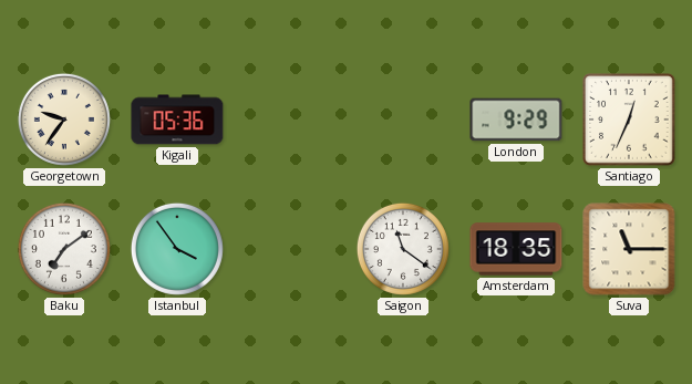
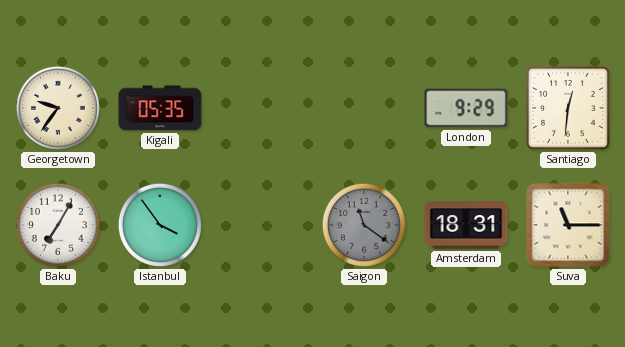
Kigali: 05:36 -> 05:35 (160, 108)
Santiago: 12:34 -> 12:31 (568, 108)
Baku: 7:09 -> 7:05 (58, 225)
Saigon dial: white -> grey (364, 225)
Amsterdam: 18:35 -> 18:31 (466, 225)
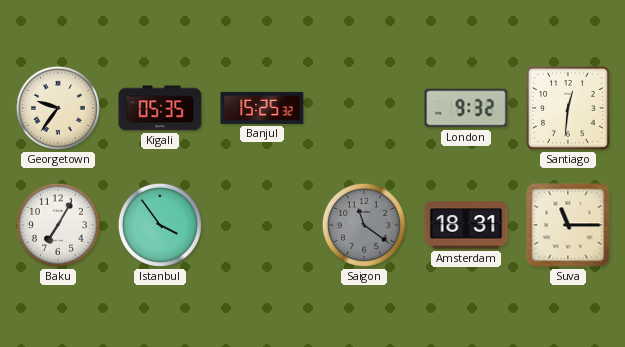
Banjul: none -> 15:25 (262, 108)
London: 9:29 -> 9:32 (466, 108)
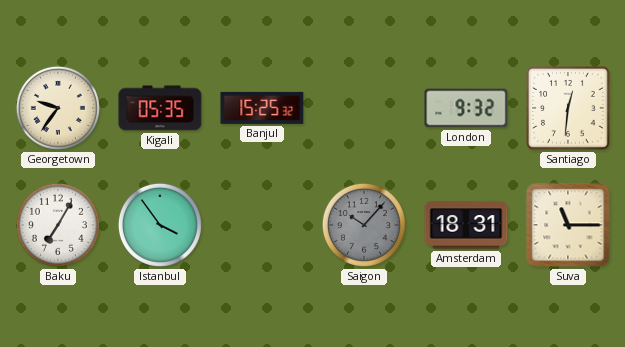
Saigon: 11:21 -> 10:07 (364, 225)
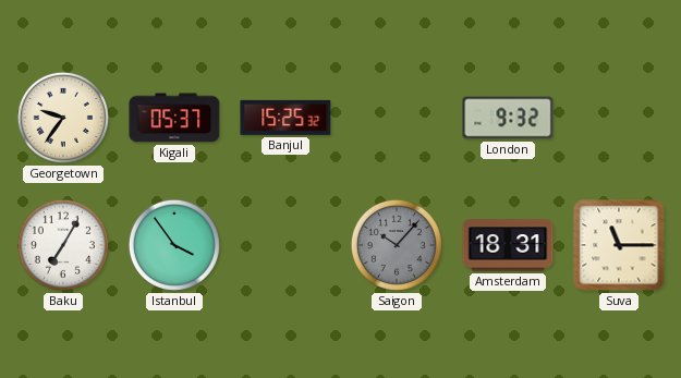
Kigali: 05:35 -> 05:37 (174, 118)
Santiago: 12:31 -> none (568, 108)
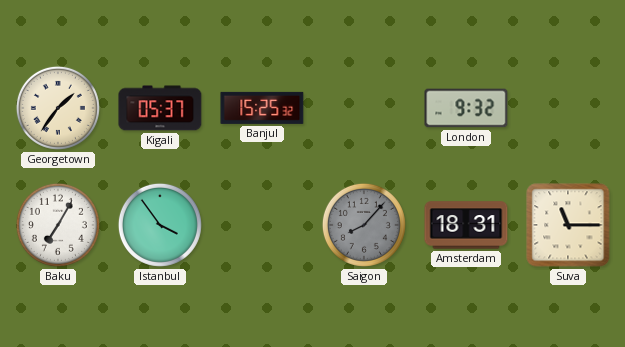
Georgetown: 9:36 -> 1:36 (58, 108)
Saigon: 10:07 -> 8:07 (364, 225)
